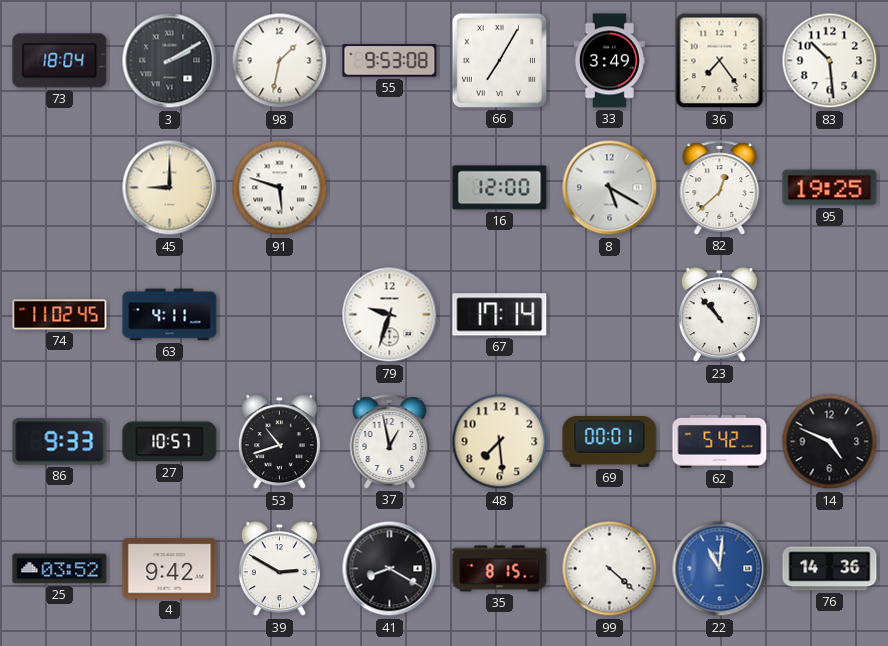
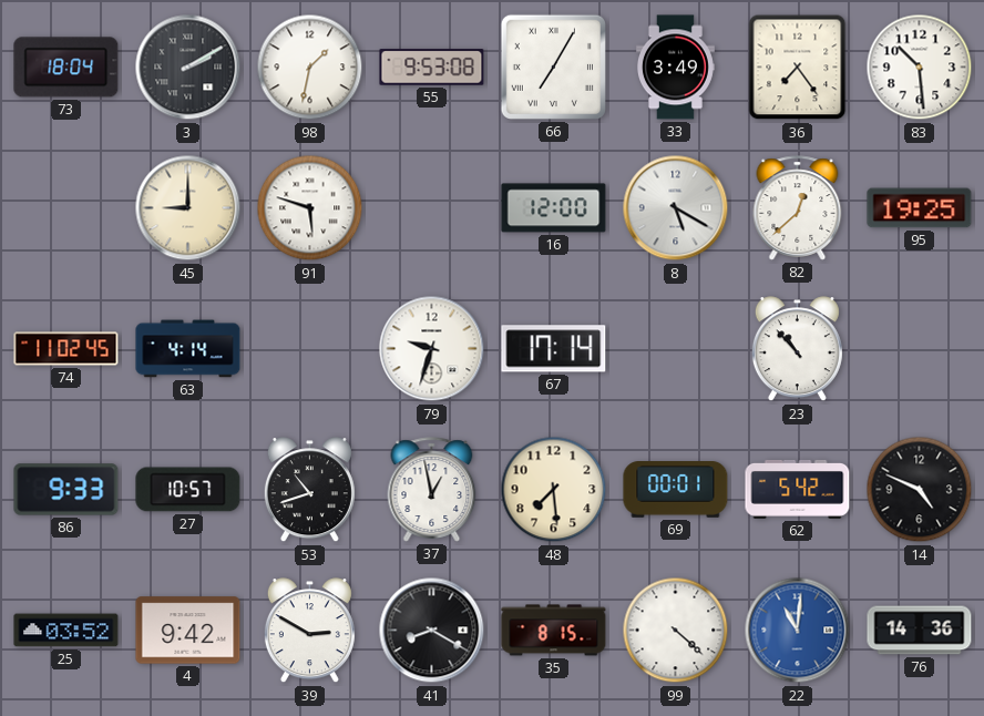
63: 4:11 -> 4:14 (188, 349)
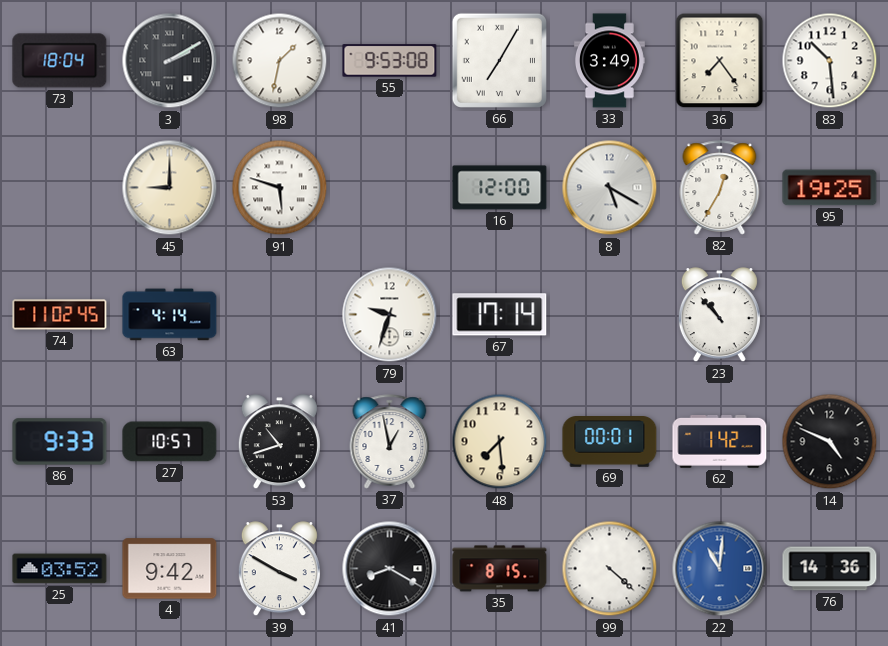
82: 12:38 -> 12:35 (720, 188)
62: 5:42 -> 1:42 (720, 442)
39: 2:50 -> 3:50 (279, 569)
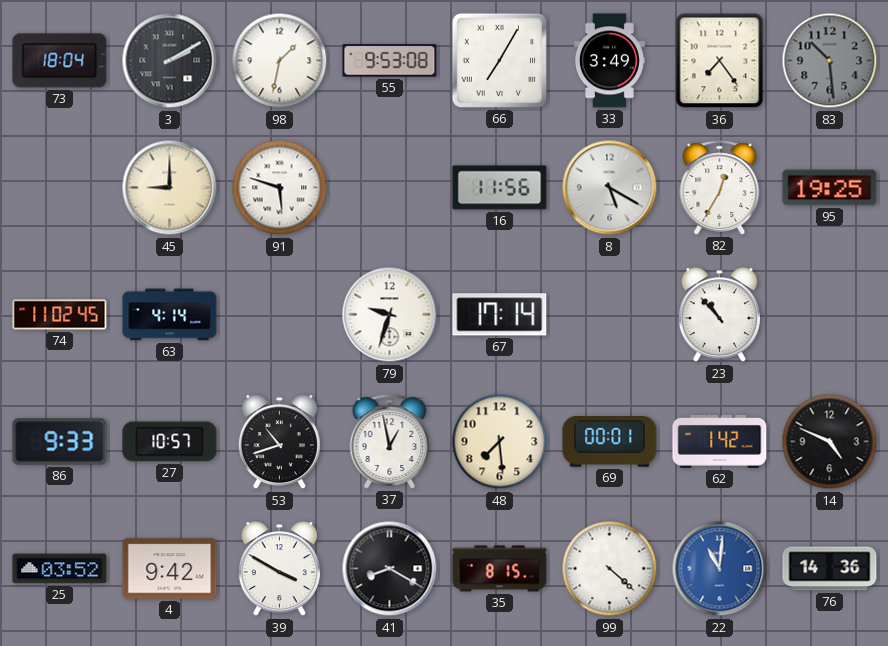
83 dial: white -> grey (830, 61)
16: 12:00 -> 11:56 (500, 188)
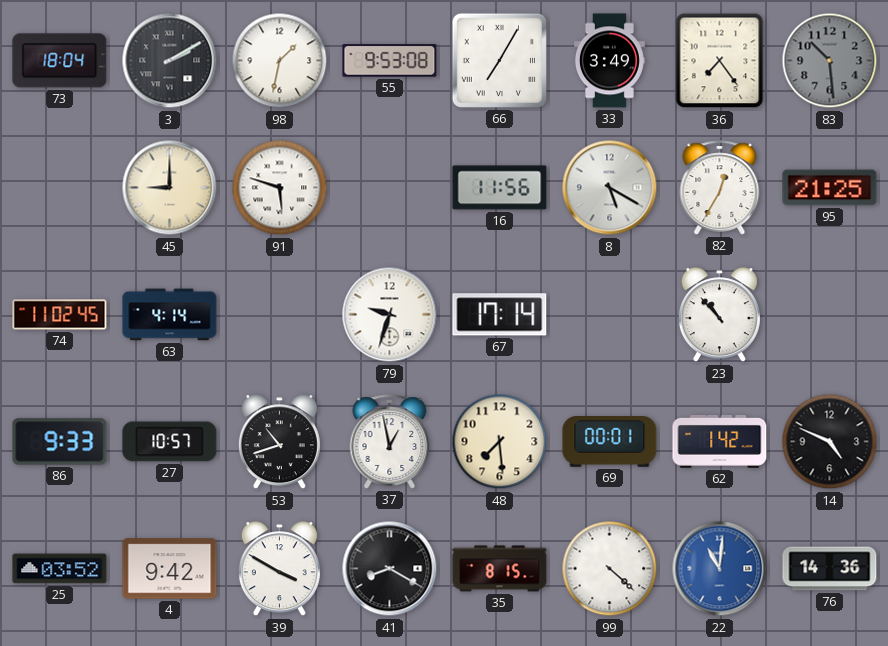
95: 19:25 -> 21:25 (830, 188)
